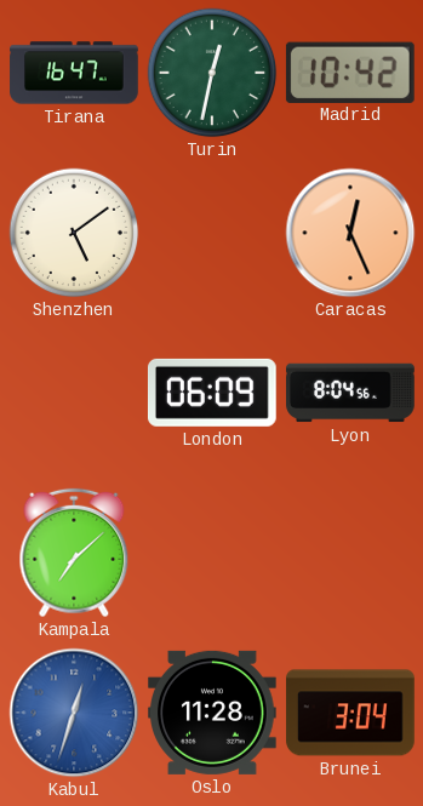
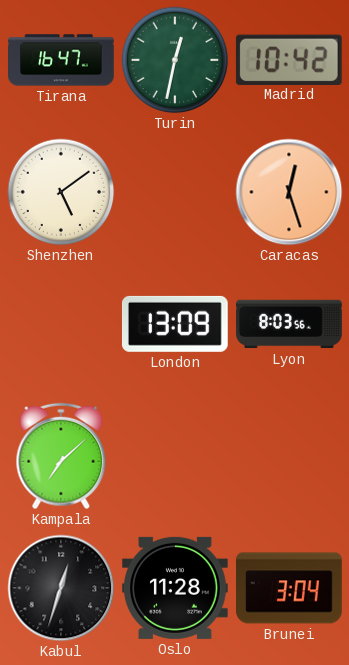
Caracas: 12:26 -> 12:27 (289, 192)
London: 06:09 -> 13:09 (175, 324)
Lyon: 8:04 -> 8:03 (289, 324)
Kabul dial: blue -> black (61, 588)
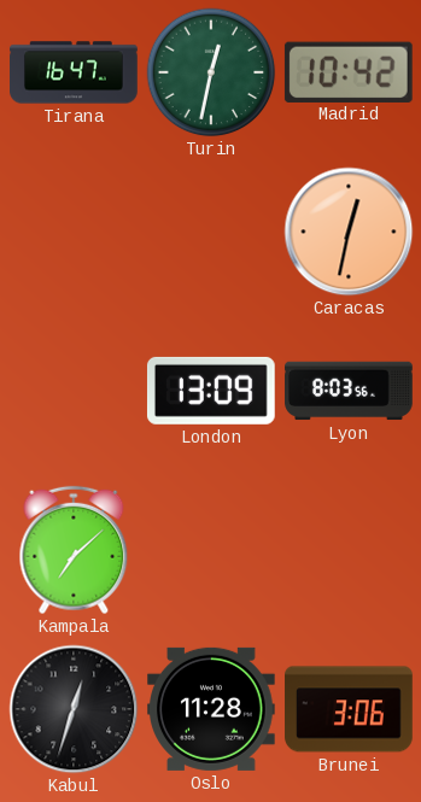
Shenzhen: 5:09 -> none (61, 192)
Caracas: 12:27 -> 12:32 (349, 232)
Brunei: 3:04 -> 3:06 (349, 709)
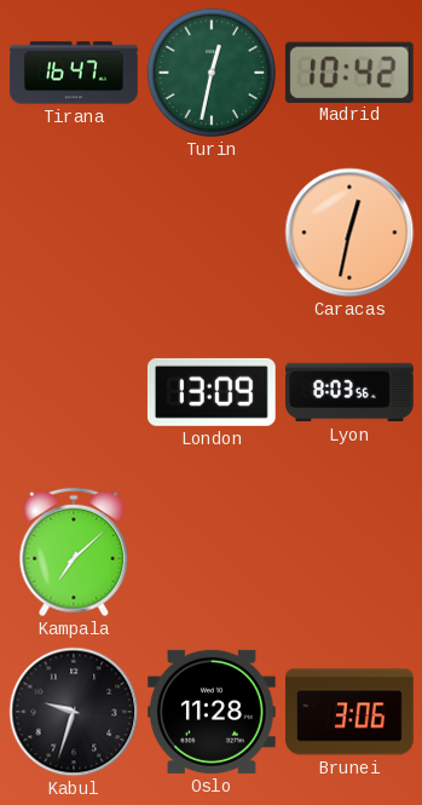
Kabul: 12:33 -> 9:33 (74, 712)
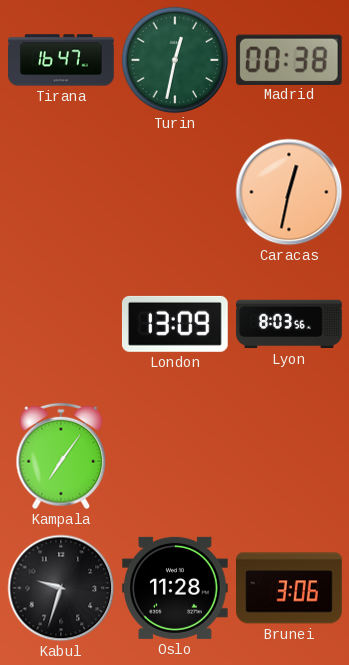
Madrid: 10:42 -> 00:38 (289, 59)
Kampala: 7:08 -> 7:06 (61, 456)
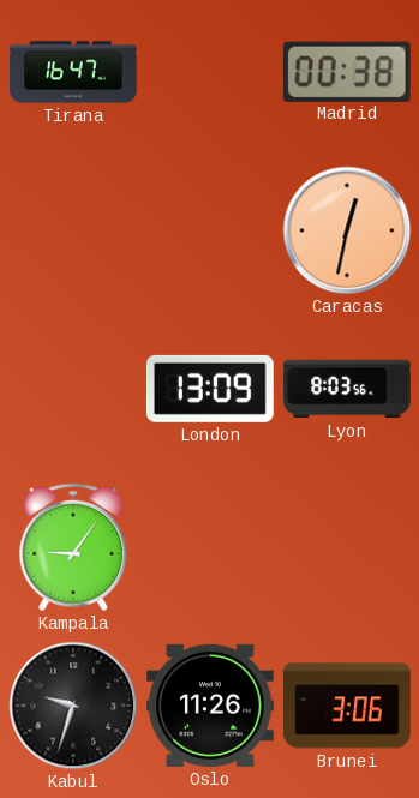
Turin: 12:32 -> none (175, 60)
Kampala: 7:06 -> 9:06 (73, 547)
Oslo: 11:28 -> 11:26 (211, 706)
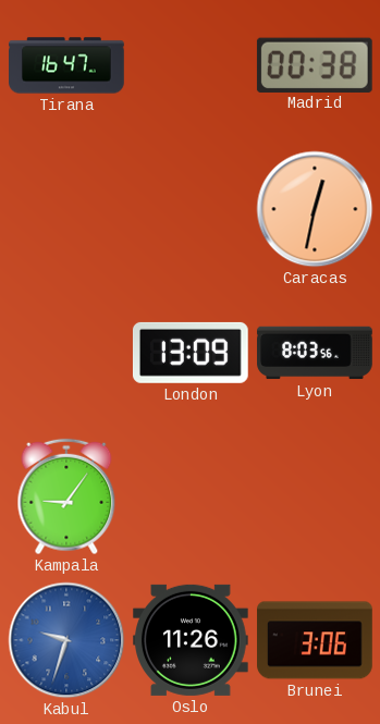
Kabul dial: black -> blue (66, 640)
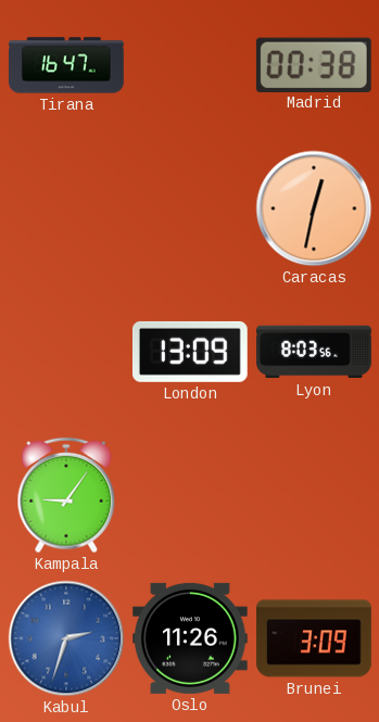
Kabul: 9:33 -> 2:33 (66, 638)
Brunei: 3:06 -> 3:09 (314, 638)
